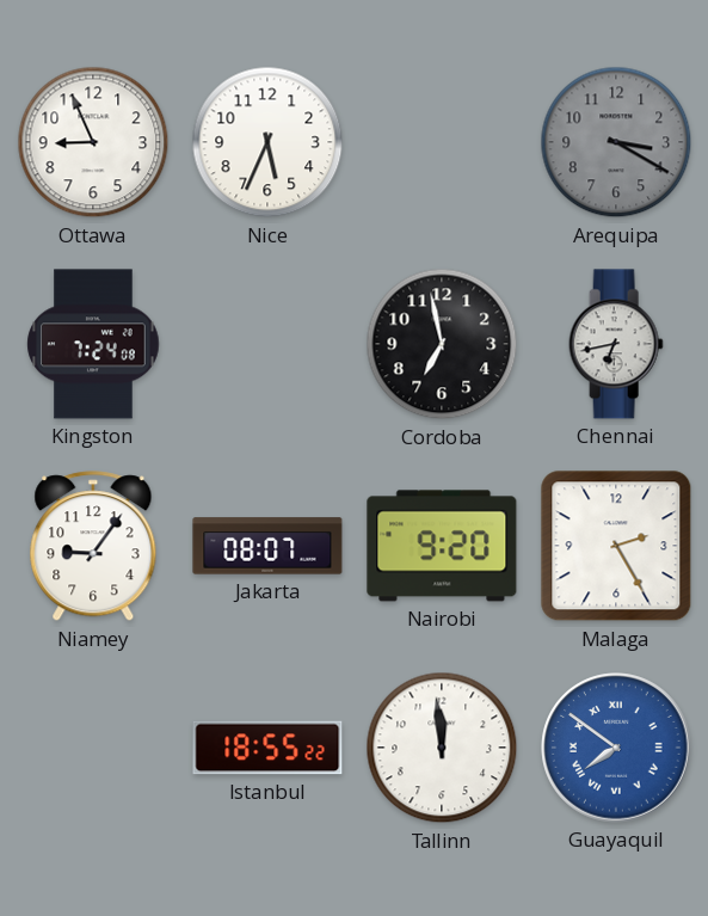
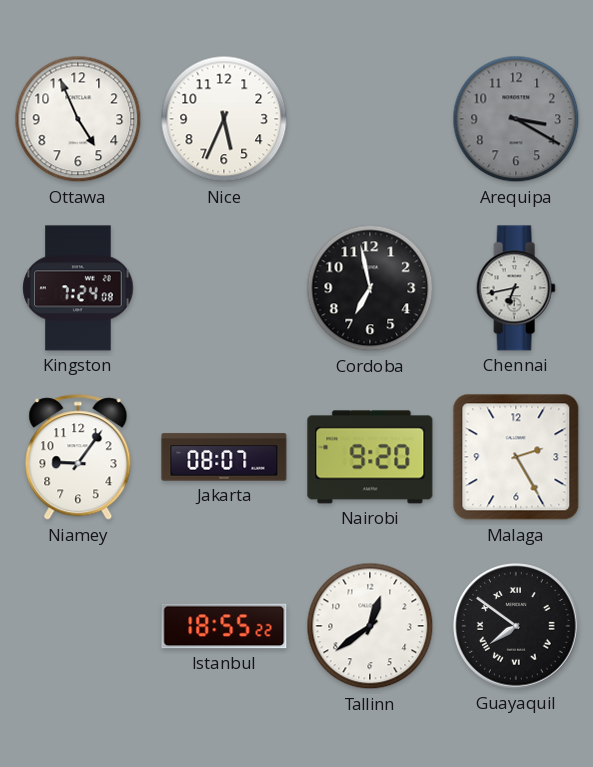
Ottawa: 8:56 -> 4:56 (78, 119)
Tallinn: 11:59 -> 12:39 (370, 626)
Guayaquil dial: blue -> black (516, 626)
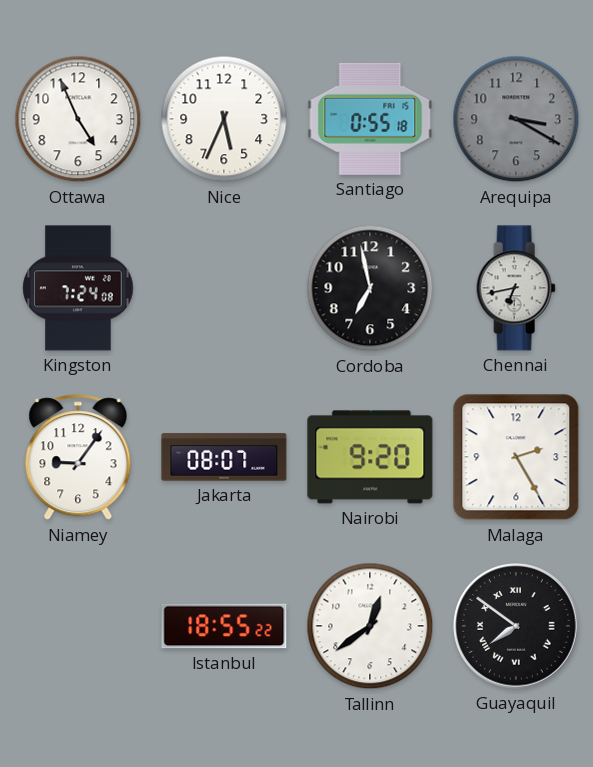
Santiago: none -> 0:55 (370, 119)
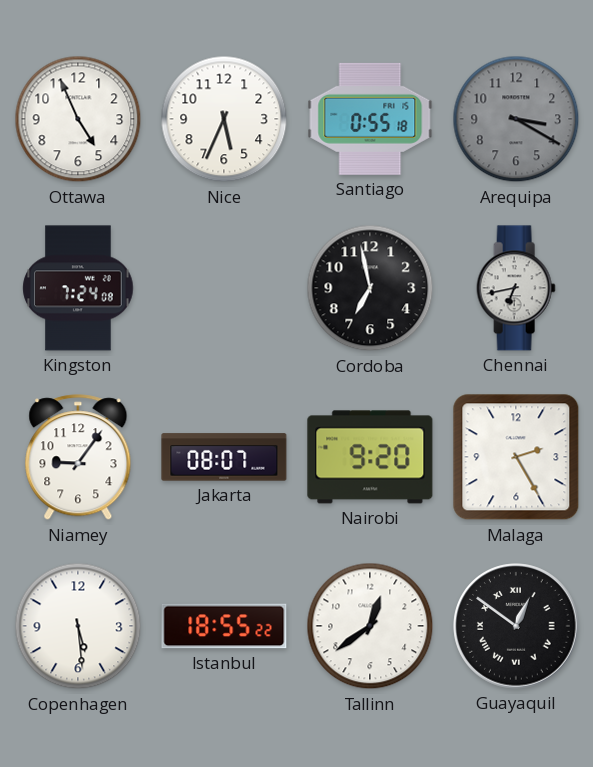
Copenhagen: none -> 5:29 (78, 626)
Guayaquil: 7:51 -> 12:51 (516, 626)
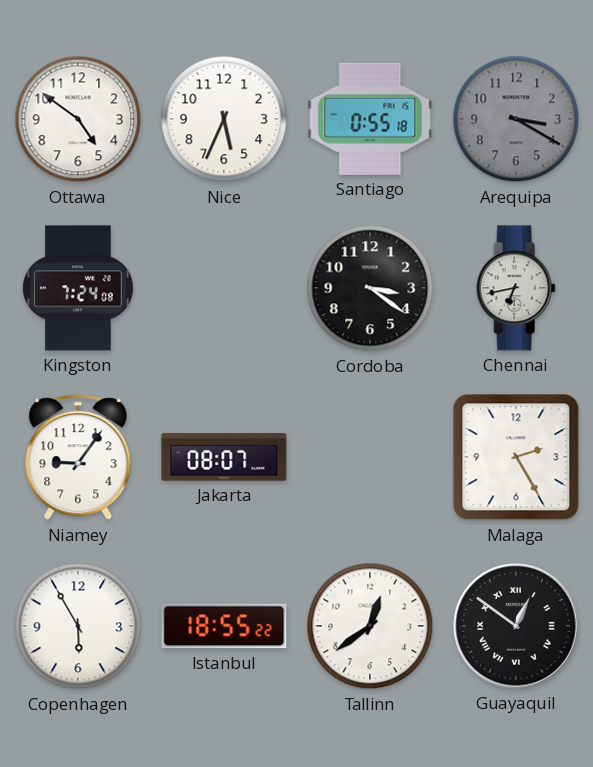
Ottawa: 4:56 -> 4:51 (78, 119)
Cordoba: 6:58 -> 3:21 (370, 288)
Nairobi: 9:20 -> none (370, 457)
Copenhagen: 5:29 -> 5:55 (78, 626)
